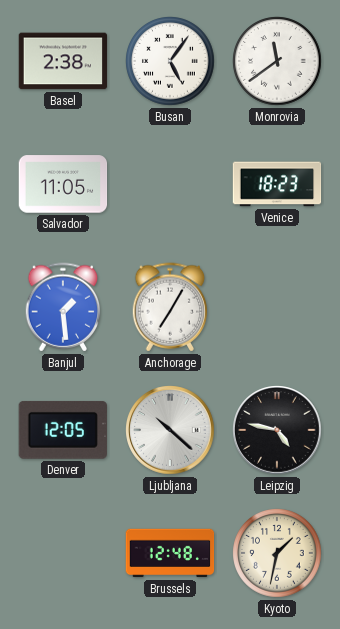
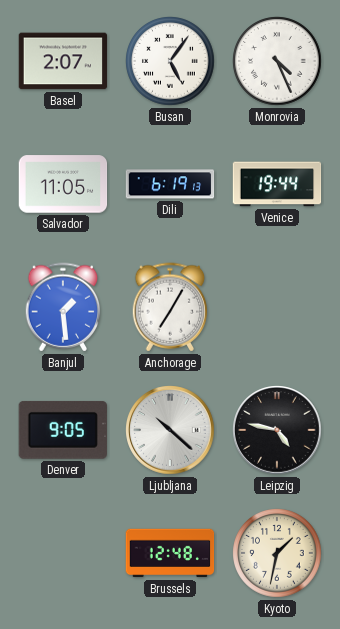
Basel: 2:38 -> 2:07 (63, 61)
Monrovia: 11:39 -> 4:26 (277, 61)
Dili: none -> 6:19 (170, 184)
Venice: 18:23 -> 19:44 (277, 184)
Denver: 12:05 -> 9:05 (63, 430)
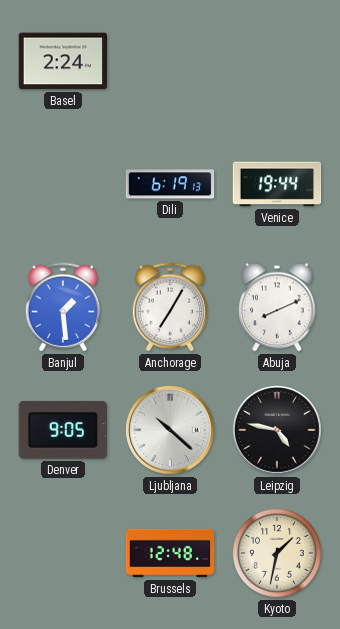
Basel: 2:07 -> 2:24 (63, 61)
Busan: 5:06 -> none (170, 61)
Monrovia: 4:26 -> none (277, 61)
Salvador: 11:05 -> none (63, 184)
Abuja: none -> 8:11 (277, 307)
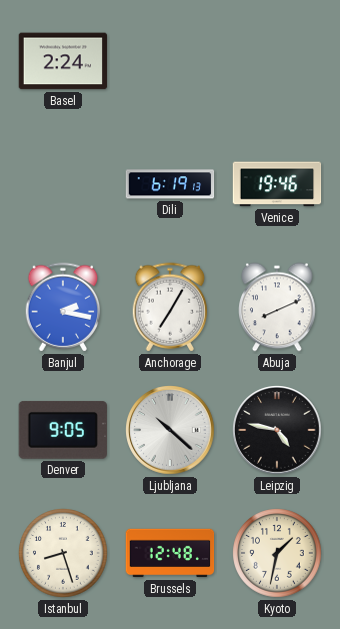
Venice: 19:44 -> 19:46 (277, 184)
Banjul: 1:29 -> 2:17 (63, 307)
Istanbul: none -> 8:27 (63, 553)
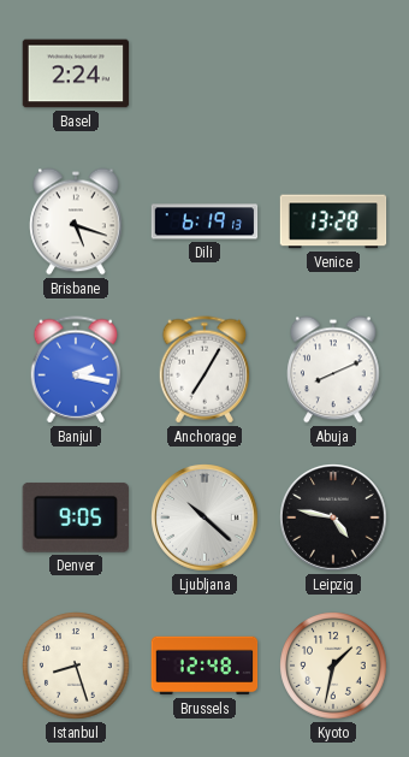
Brisbane: none -> 5:18 (76, 221)
Venice: 19:46 -> 13:28 (333, 221)
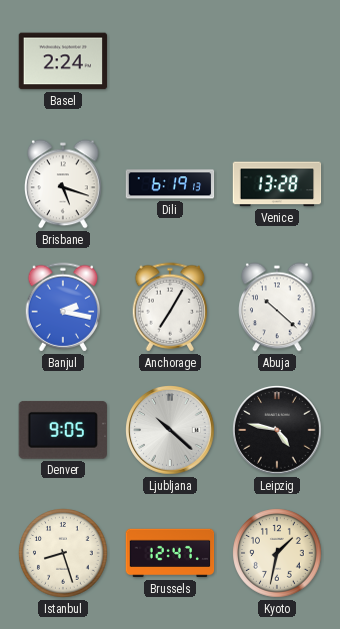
Abuja: 8:11 -> 10:22 (277, 307)
Brussels: 12:48 -> 12:47 (170, 553)
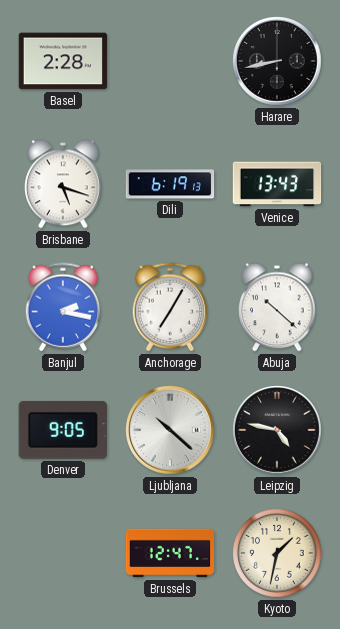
Basel: 2:24 -> 2:28 (63, 61)
Harare: none -> 8:43 (277, 61)
Venice: 13:28 -> 13:43 (277, 184)
Istanbul: 8:27 -> none (63, 553)
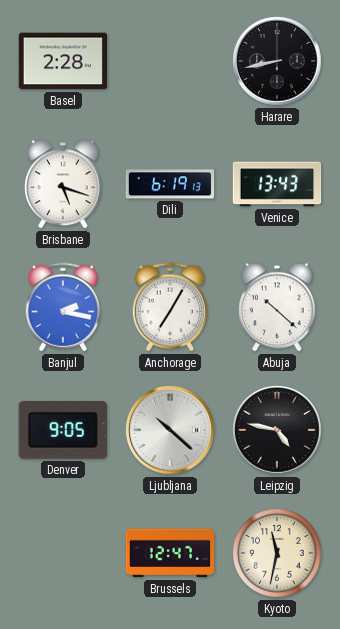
Kyoto: 1:32 -> 11:32 (277, 553)
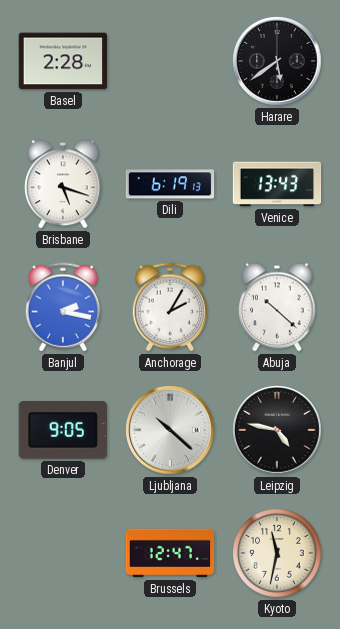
Harare: 8:43 -> 5:39 (277, 61)
Anchorage: 7:05 -> 2:05 (170, 307)
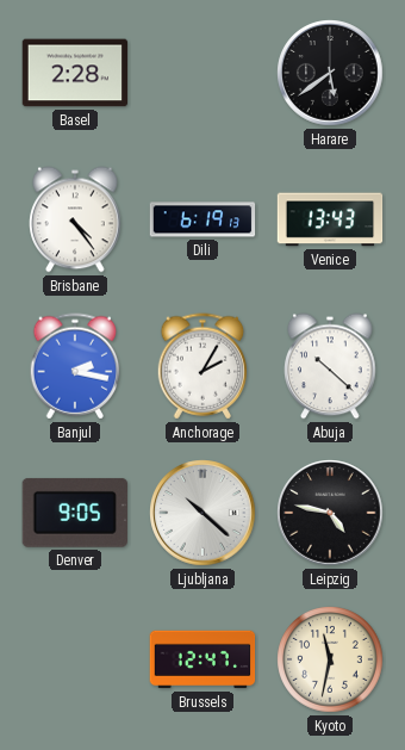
Brisbane: 5:18 -> 4:24 (75, 219)
